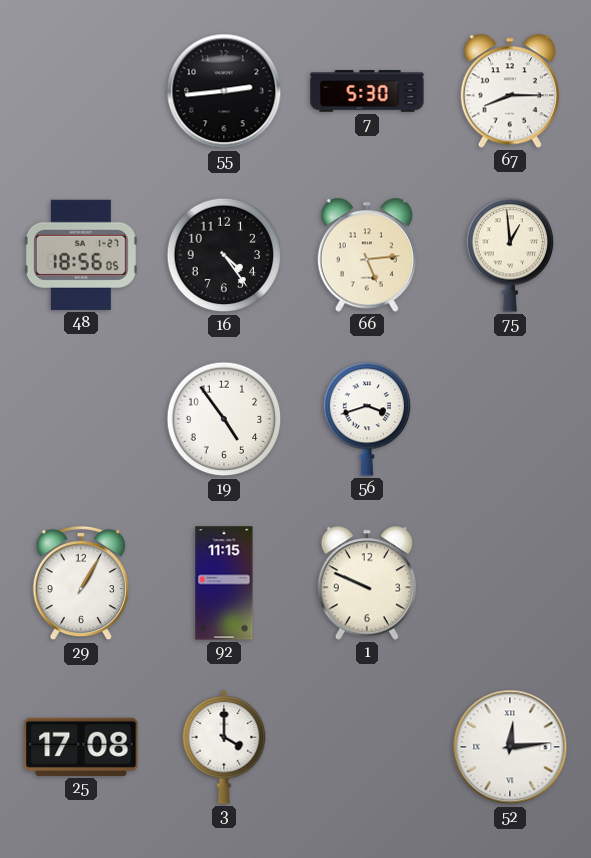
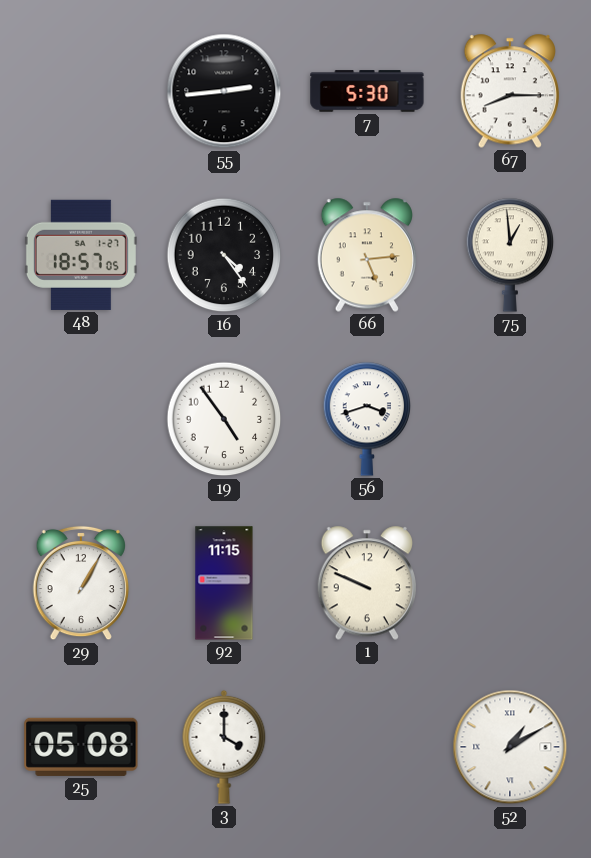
48: 18:56 -> 18:57 (81, 255)
25: 17:08 -> 05:08 (81, 747)
52: 12:14 -> 1:10 (510, 747)
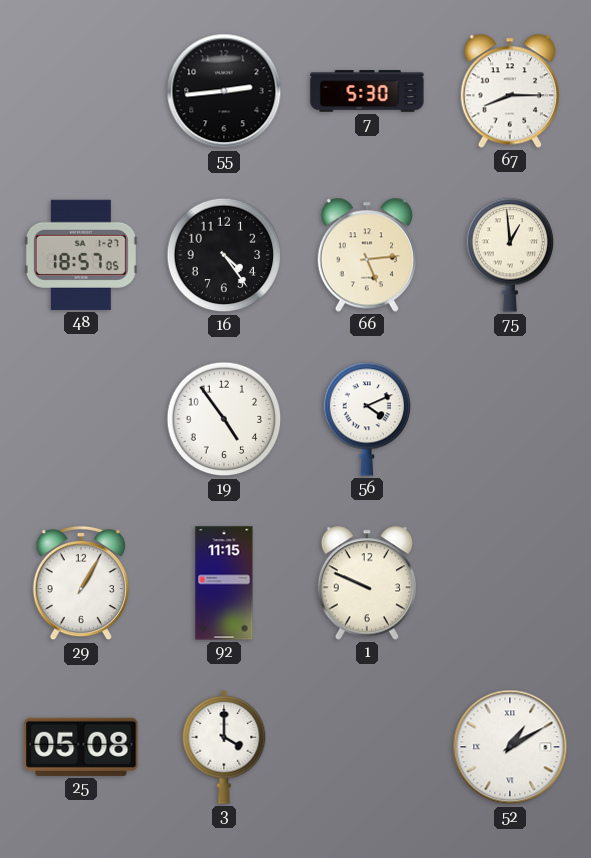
56: 3:42 -> 4:11 (367, 419)
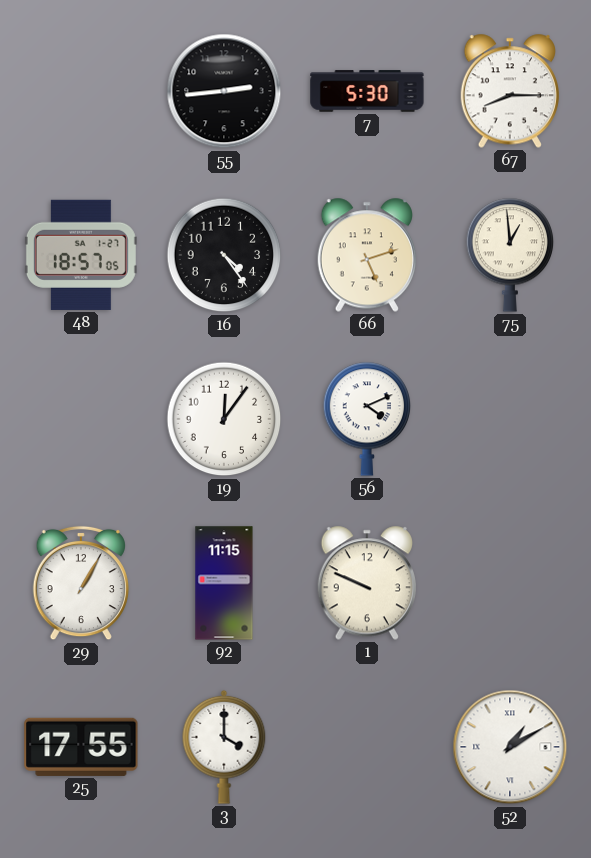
66: 5:14 -> 5:12 (366, 255)
19: 4:54 -> 12:06 (224, 419)
25: 05:08 -> 17:55 (81, 747)
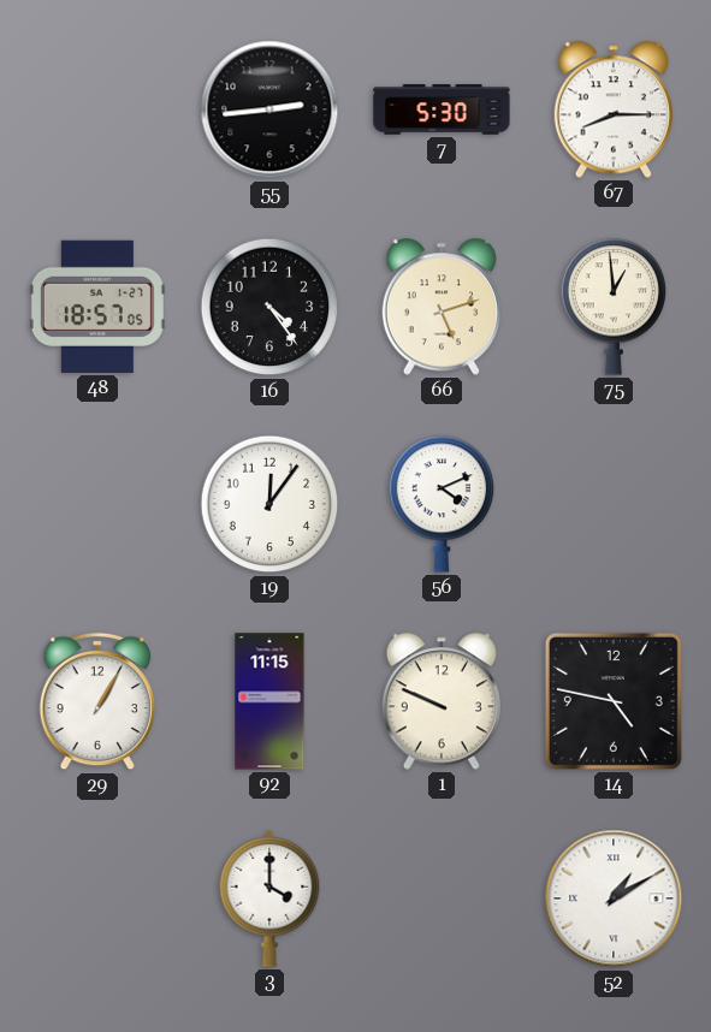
14: none -> 4:47 (614, 701)
25: 17:55 -> none (81, 747)
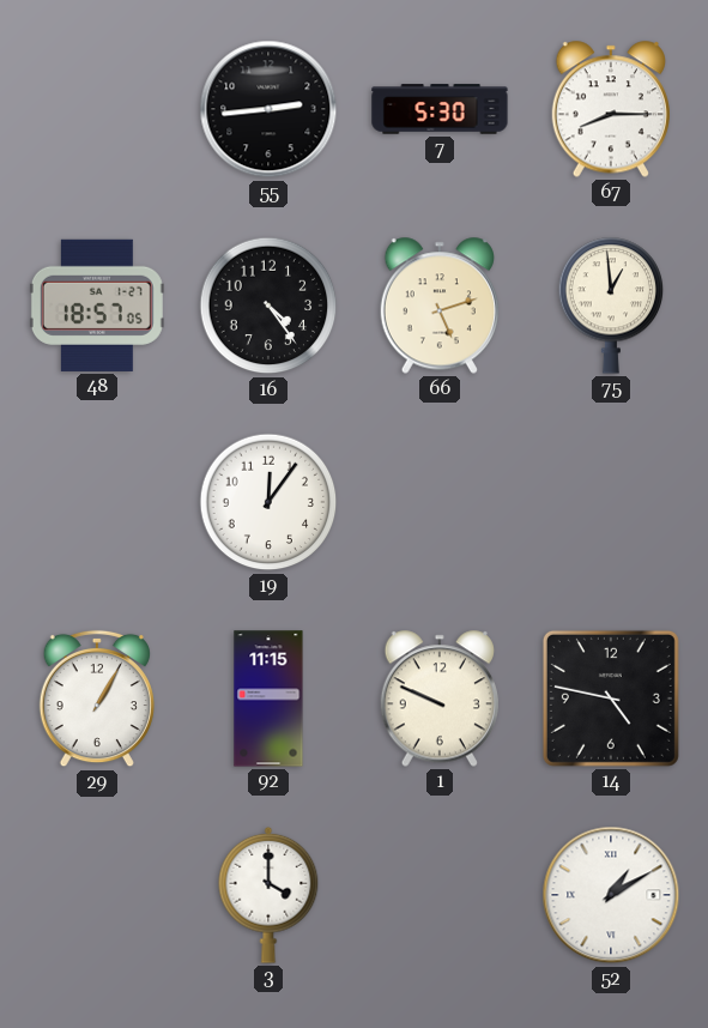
56: 4:11 -> none (442, 504)
